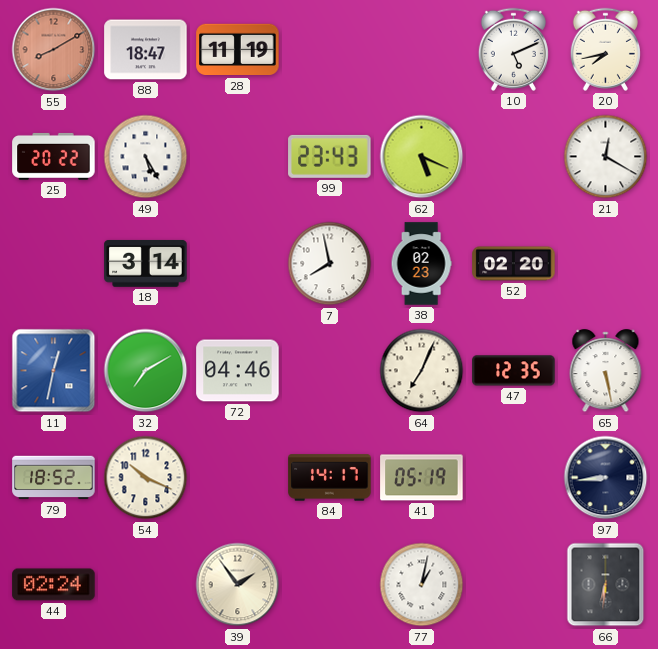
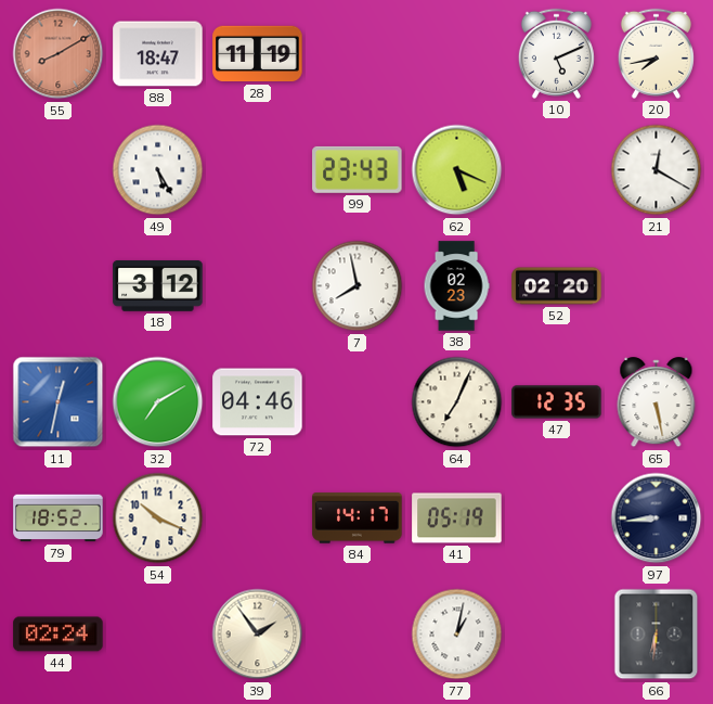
25: 20:22 -> none (54, 156)
18: 3:14 -> 3:12 (158, 285)
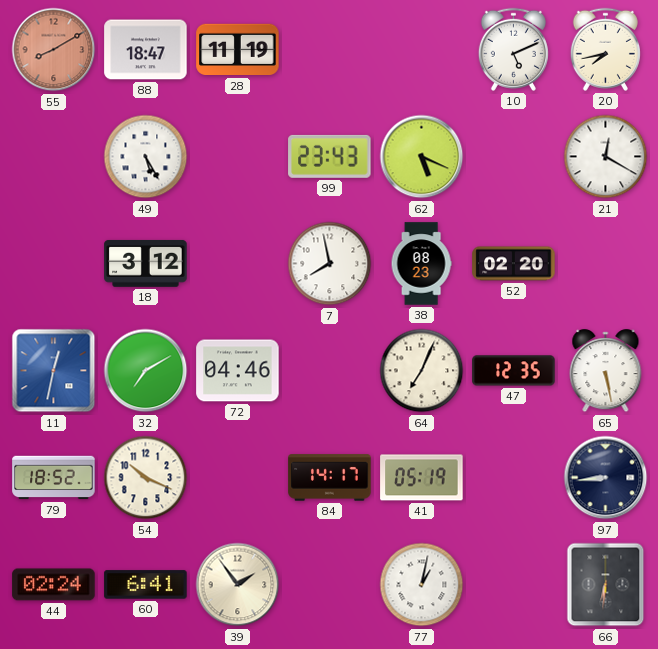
38: 02:23 -> 08:23 (421, 264)
60: none -> 6:41 (146, 585)
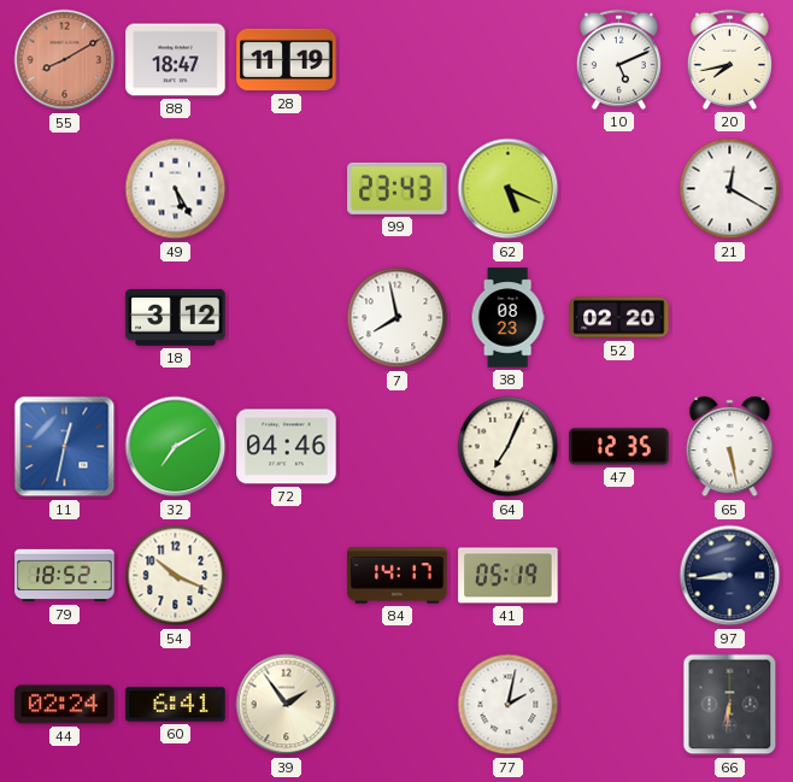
77: 1:02 -> 2:02 (509, 705)
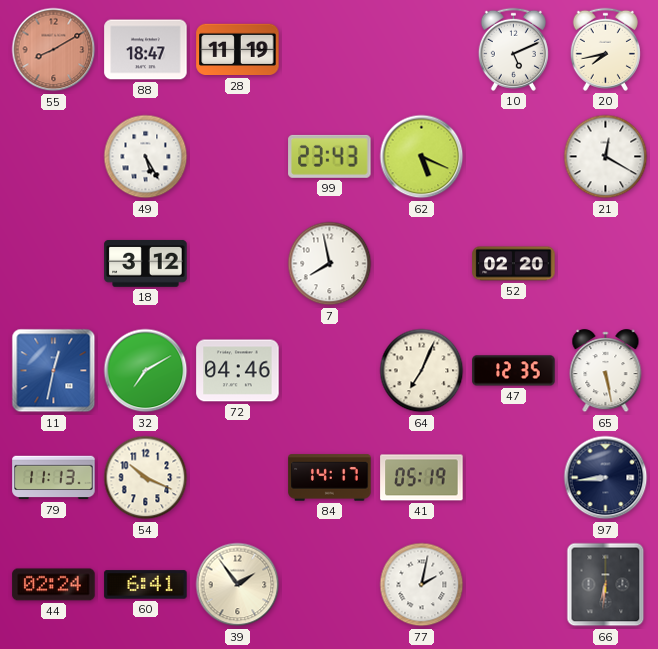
38: 08:23 -> none (507, 318)
79: 18:52 -> 11:13 (54, 478)
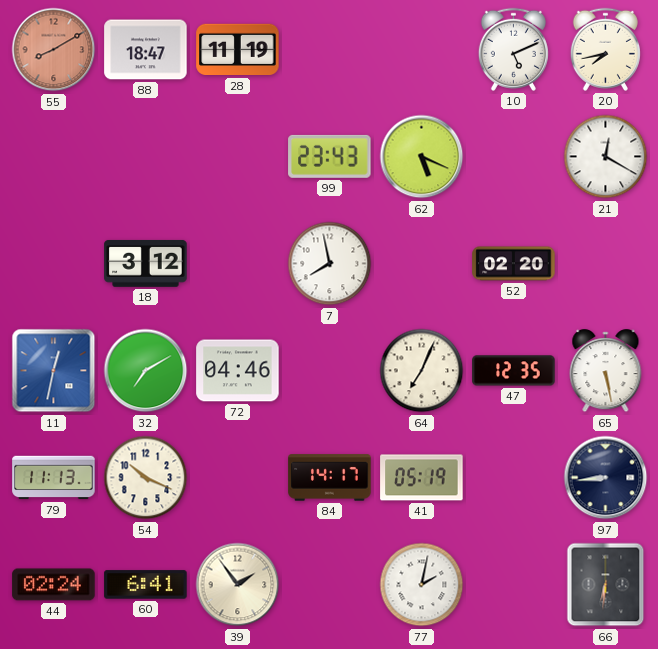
49: 5:25 -> none (146, 157)
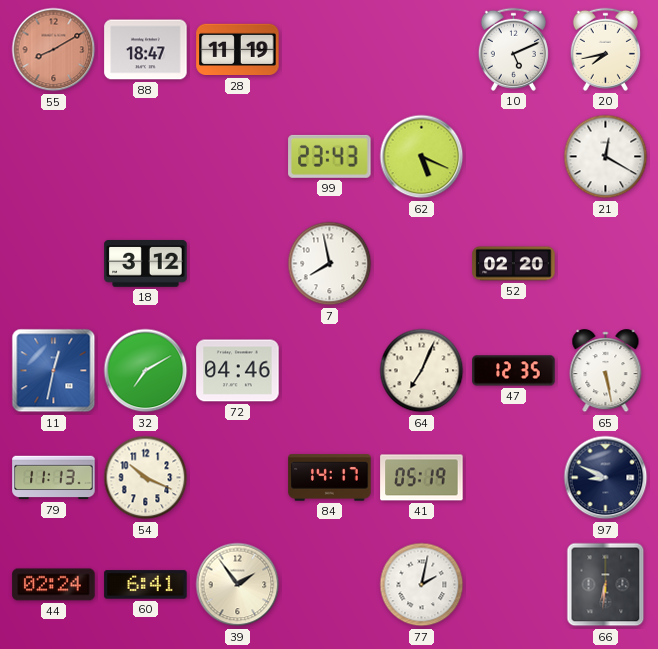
97: 8:44 -> 8:49 (606, 478)
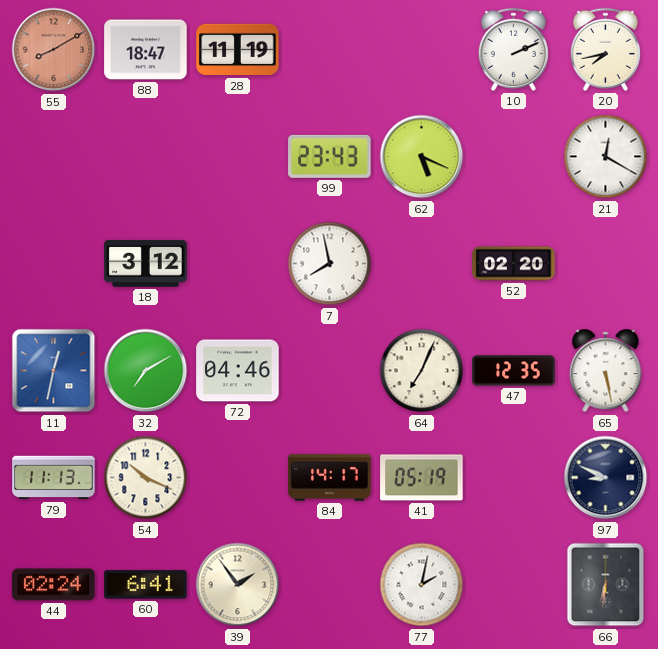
10: 5:11 -> 2:11 (513, 49)
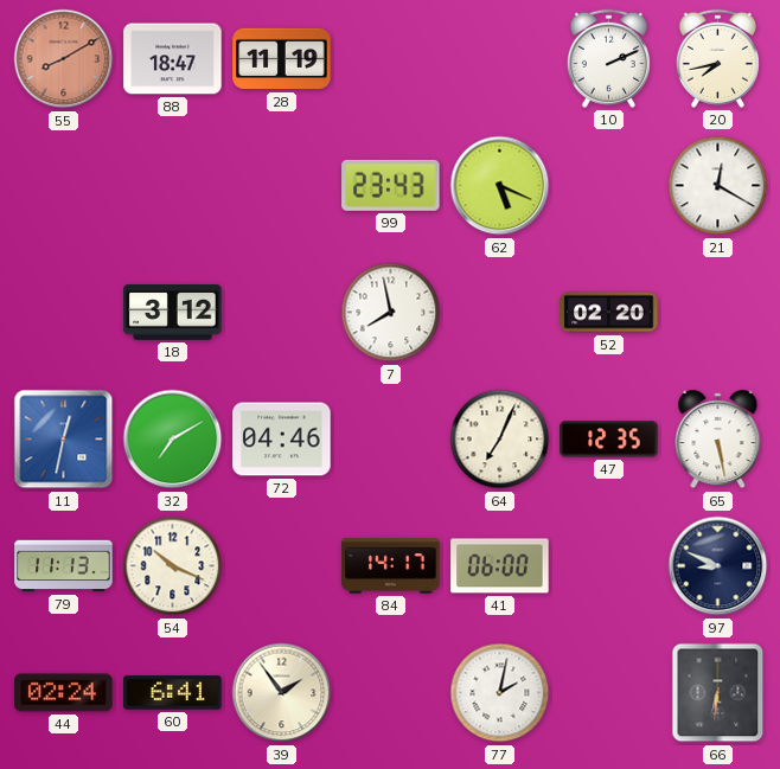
41: 05:19 -> 06:00 (500, 566)
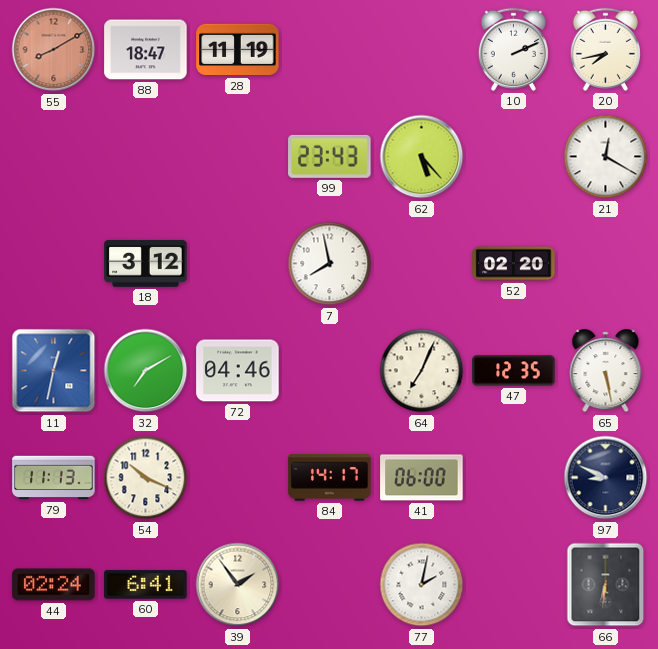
62: 5:19 -> 5:23 (422, 157)
